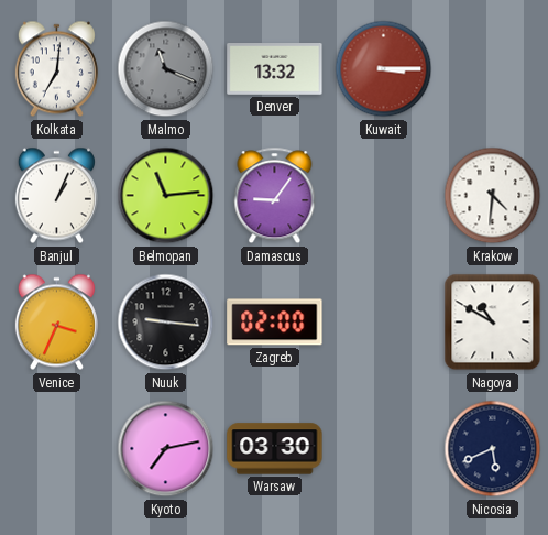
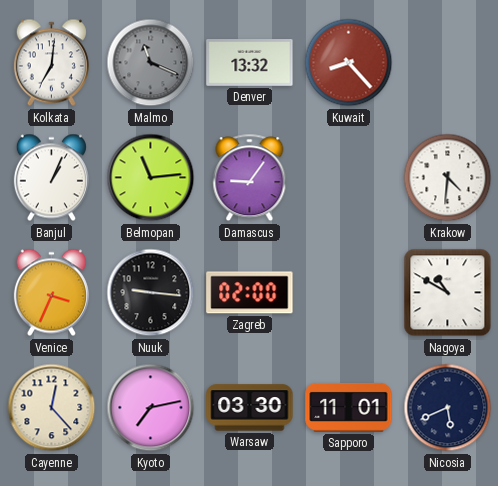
Kuwait: 3:15 -> 8:23 (349, 63)
Cayenne: none -> 12:23 (52, 408)
Sapporo: none -> 11:01 (349, 407)
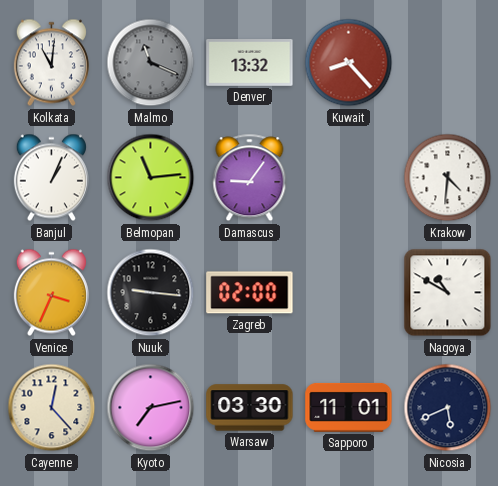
Kolkata: 7:01 -> 11:01 (51, 63)
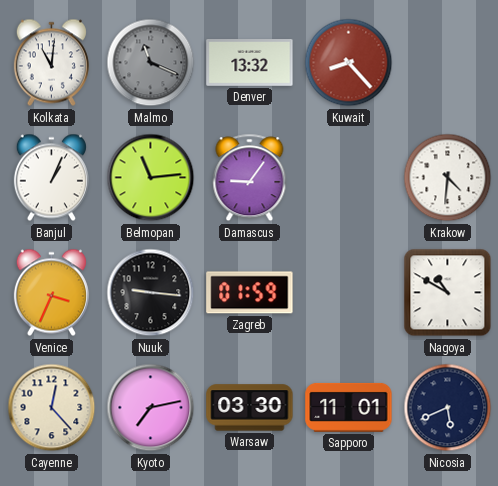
Zagreb: 02:00 -> 01:59 (250, 293)
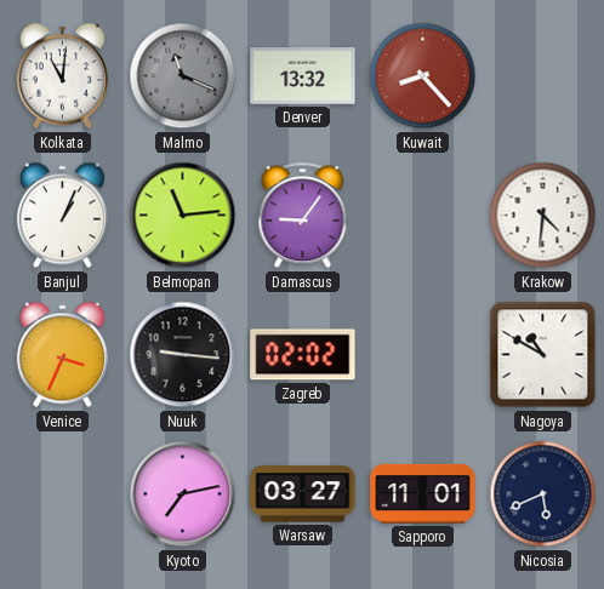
Zagreb: 01:59 -> 02:02 (303, 355)
Cayenne: 12:23 -> none (52, 408)
Warsaw: 03:30 -> 03:27 (303, 494)
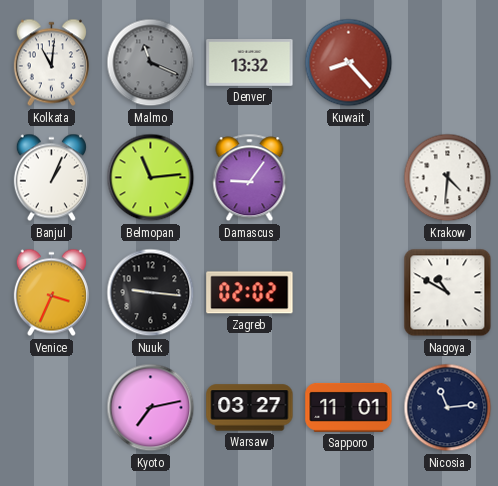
Nicosia: 5:41 -> 11:14 (448, 408)
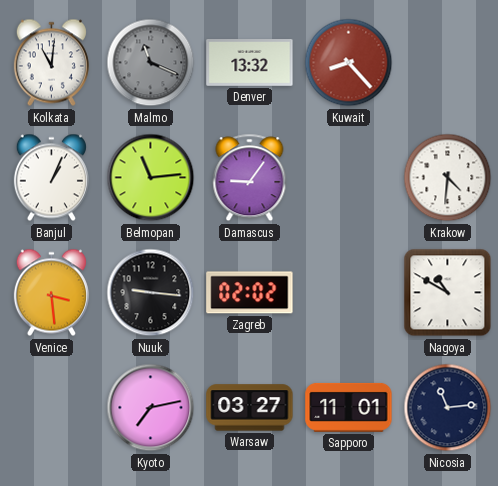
Venice: 3:34 -> 3:29 (51, 293)
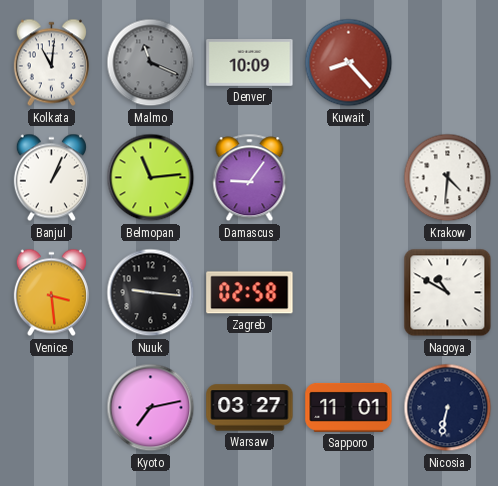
Denver: 13:32 -> 10:09 (250, 63)
Zagreb: 02:02 -> 02:58 (250, 293)
Nicosia: 11:14 -> 6:32 (448, 408)
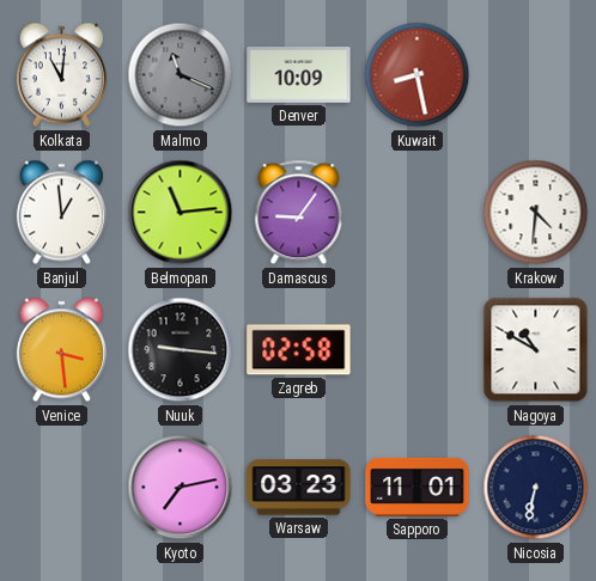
Kuwait: 8:23 -> 8:28 (418, 75)
Banjul: 1:04 -> 12:59 (61, 213)
Warsaw: 03:27 -> 03:23 (299, 488)
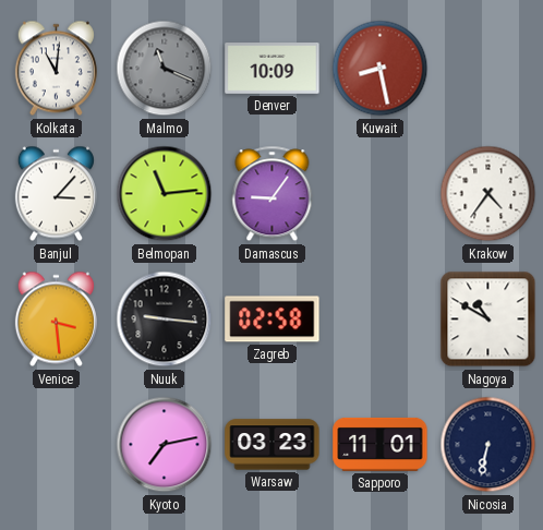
Banjul: 12:59 -> 3:07 (56, 194)
Krakow: 4:31 -> 4:36 (488, 194)
